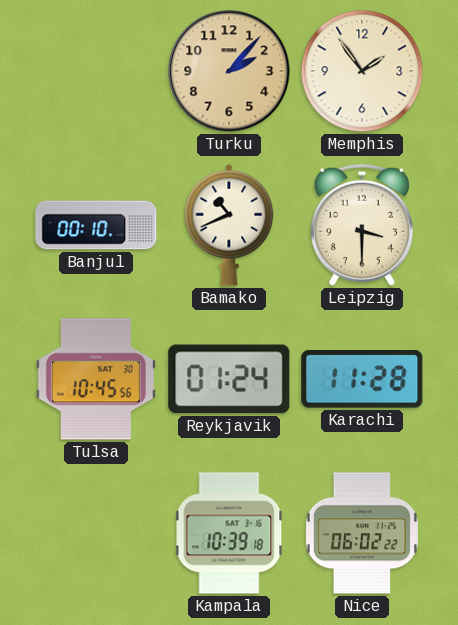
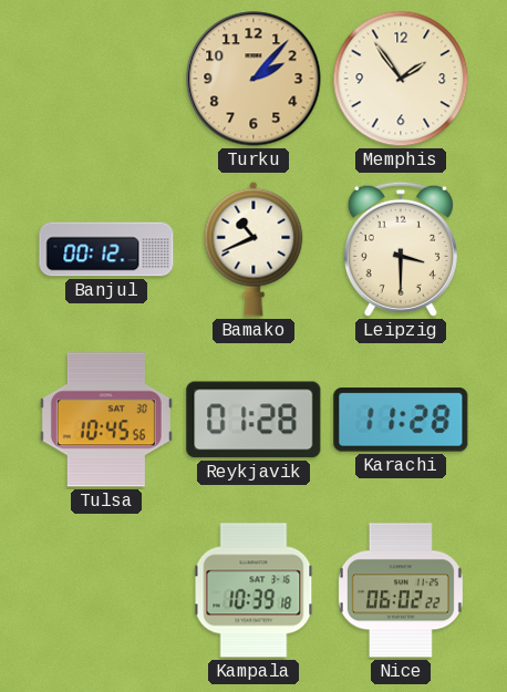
Banjul: 00:10 -> 00:12 (106, 249)
Reykjavik: 01:24 -> 01:28 (253, 420)
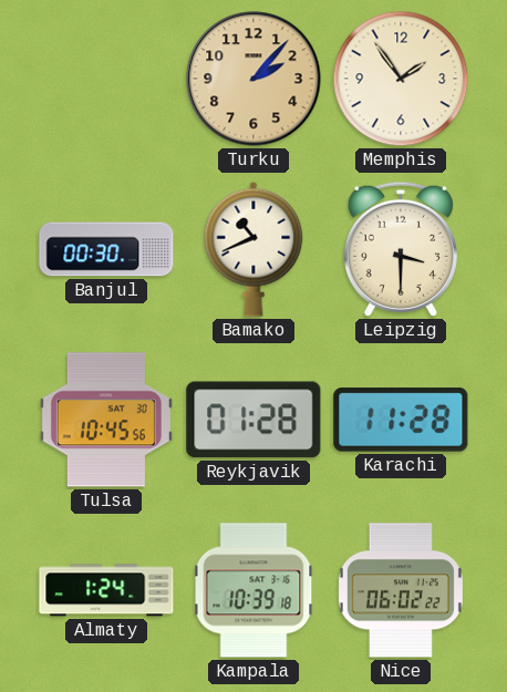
Banjul: 00:12 -> 00:30 (106, 249)
Almaty: none -> 1:24 (106, 590)
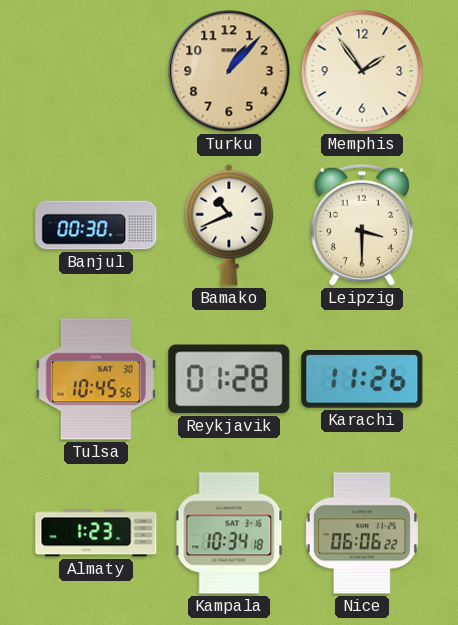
Turku: 2:07 -> 1:07 (229, 71)
Karachi: 11:28 -> 11:26 (362, 380)
Almaty: 1:24 -> 1:23 (96, 533)
Kampala: 10:39 -> 10:34 (229, 533)
Nice: 06:02 -> 06:06 (362, 533)
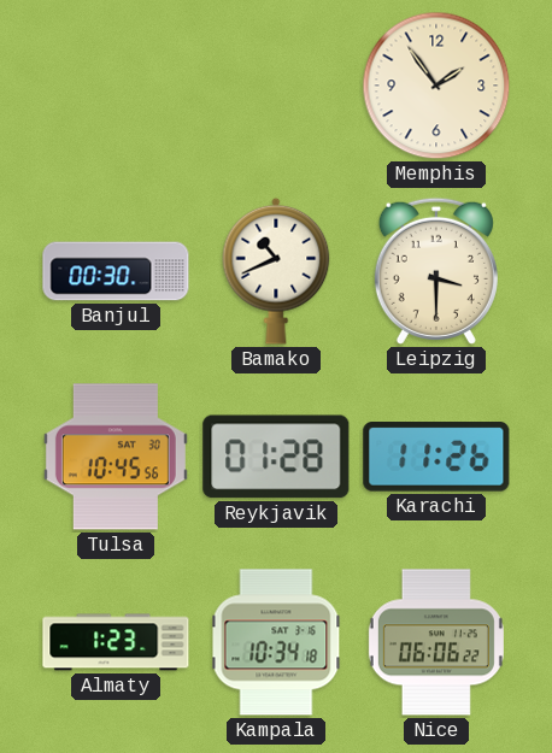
Turku: 1:07 -> none (229, 71)
